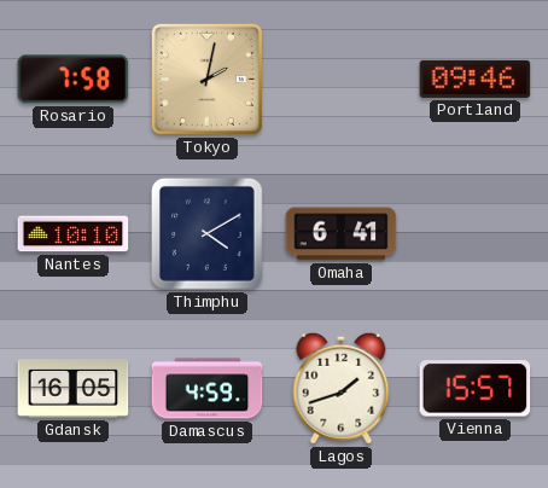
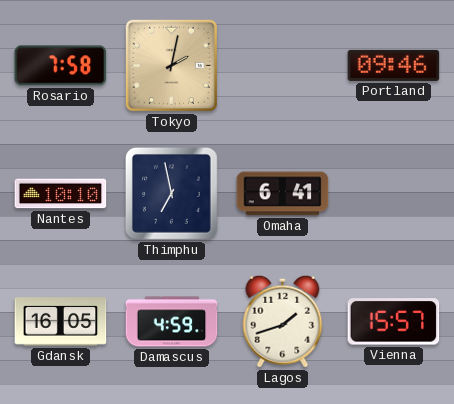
Thimphu: 4:10 -> 6:58 (172, 194)
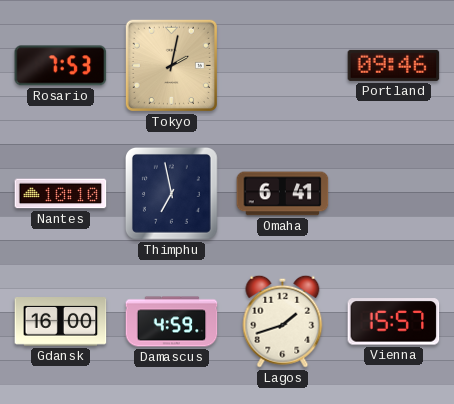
Rosario: 7:58 -> 7:53 (61, 66)
Gdansk: 16:05 -> 16:00 (61, 322)
